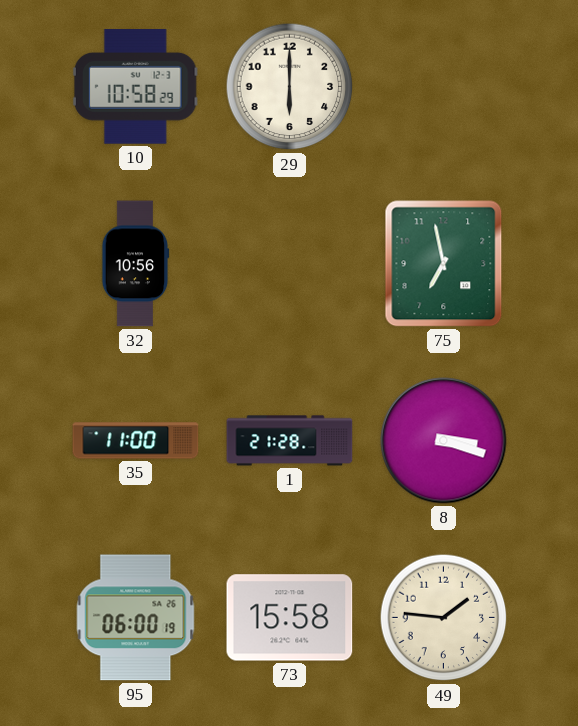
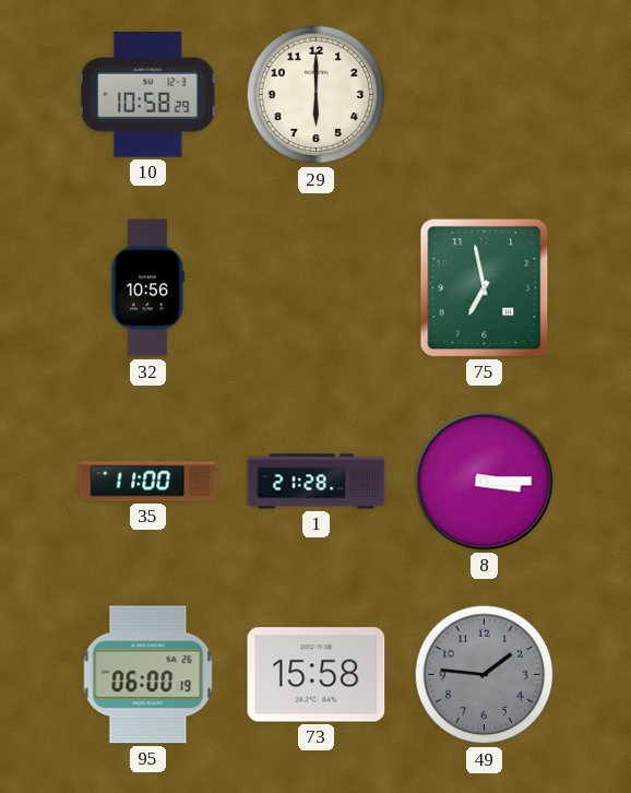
8: 3:18 -> 3:15 (485, 482)
49 dial: cream -> grey (485, 675)
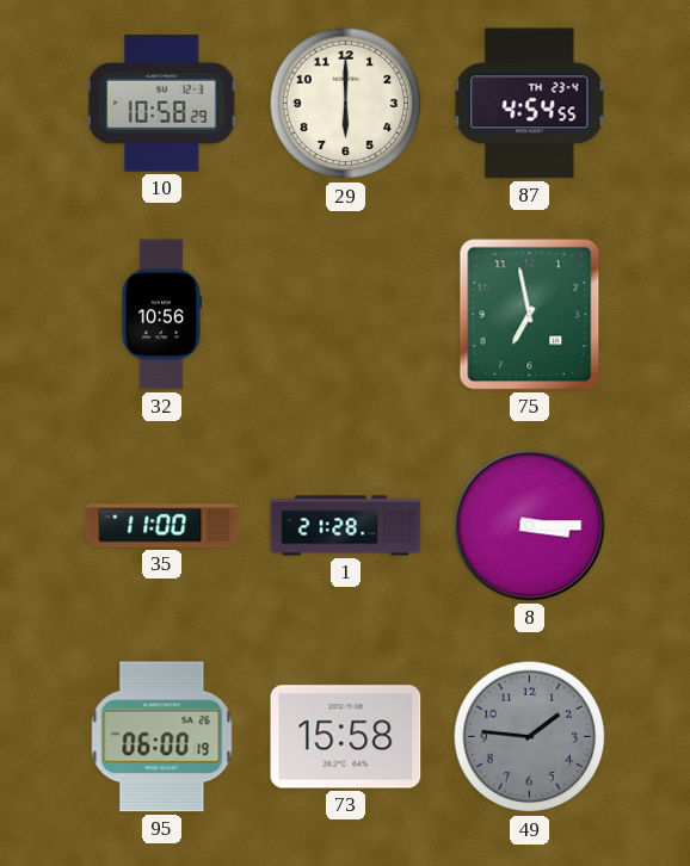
87: none -> 4:54 (530, 104)
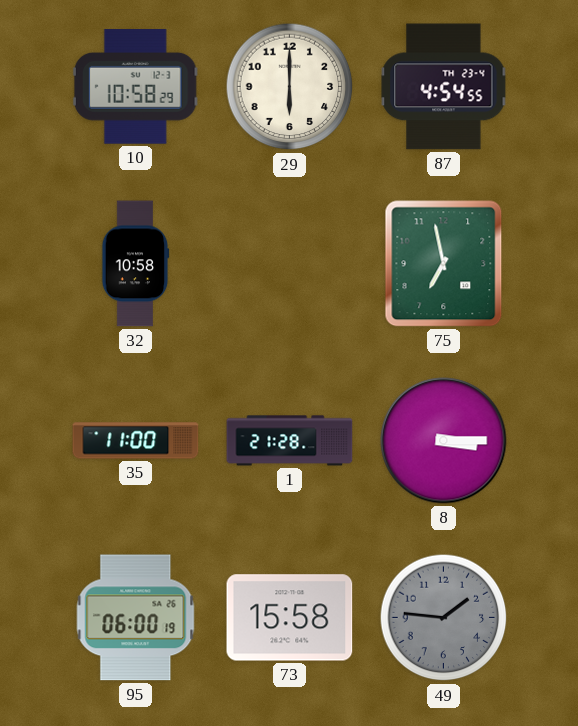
32: 10:56 -> 10:58 (135, 264)
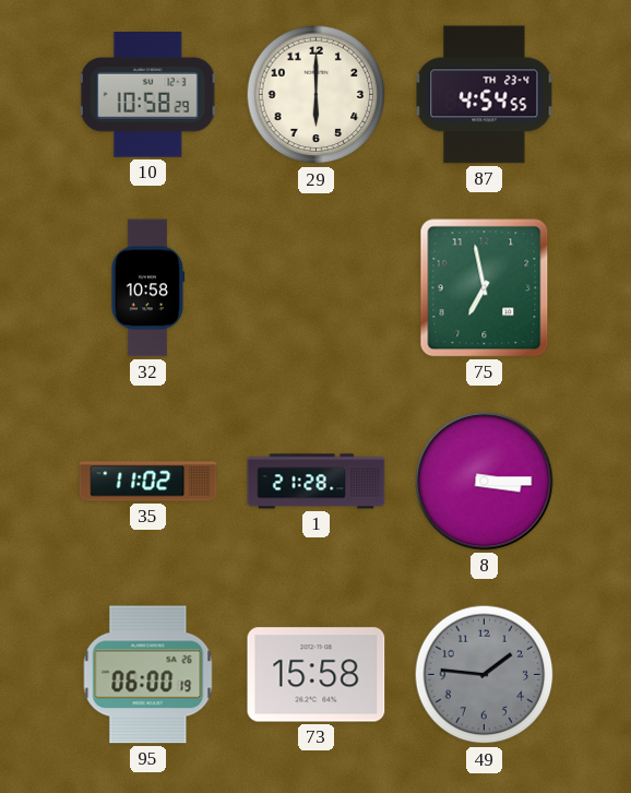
35: 11:00 -> 11:02 (148, 482)
